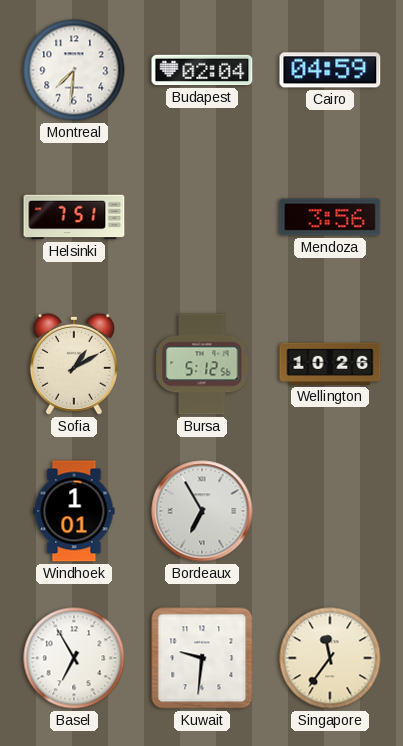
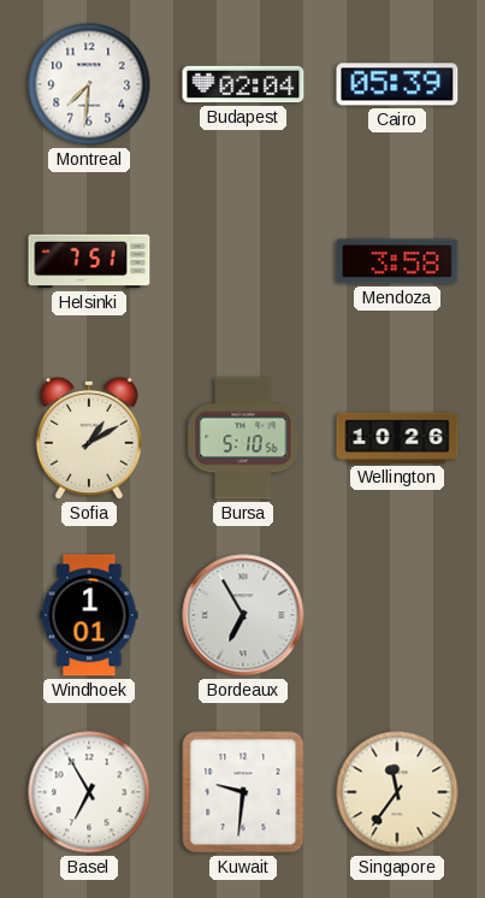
Cairo: 04:59 -> 05:39 (397, 84)
Mendoza: 3:56 -> 3:58 (397, 261)
Bursa: 5:12 -> 5:10 (243, 438)
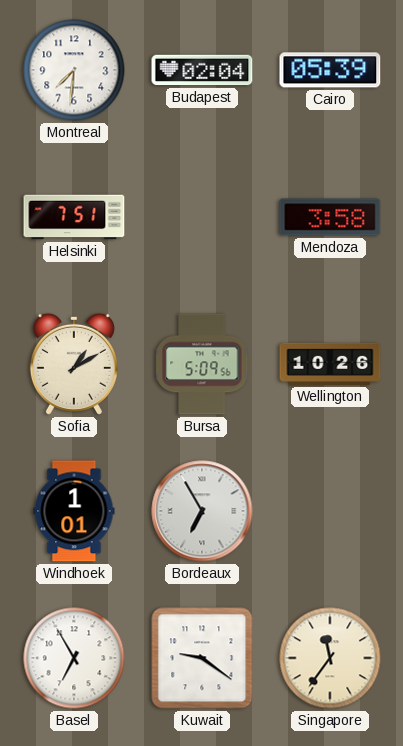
Bursa: 5:10 -> 5:09 (202, 364)
Kuwait: 9:31 -> 9:21 (202, 658)
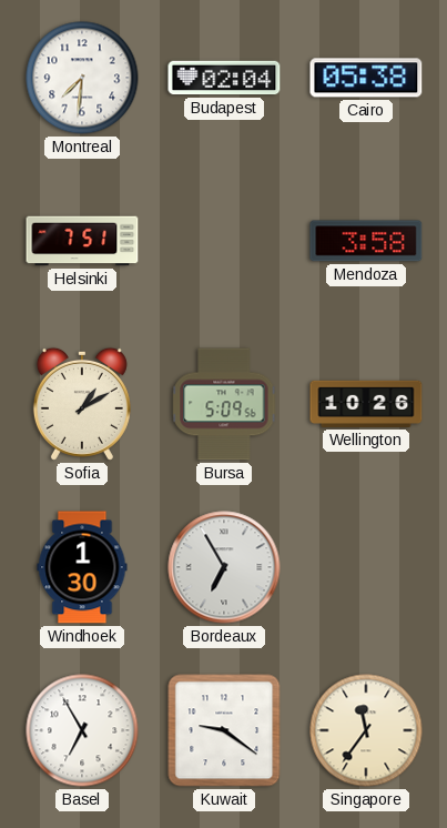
Cairo: 05:39 -> 05:38 (366, 78)
Windhoek: 1:01 -> 1:30 (82, 567)
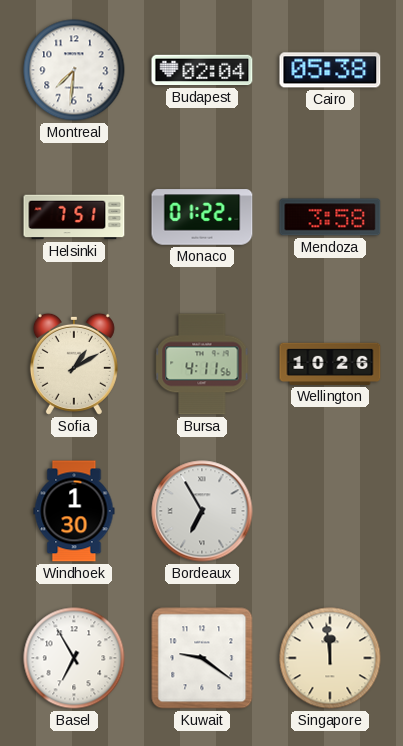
Monaco: none -> 01:22 (202, 217)
Bursa: 5:09 -> 4:11 (202, 364)
Singapore: 11:36 -> 11:59 (330, 658)
